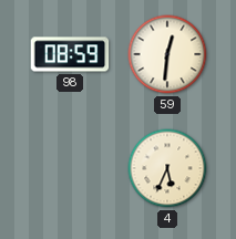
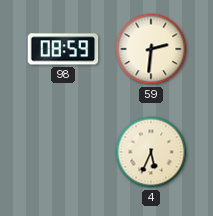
59: 12:31 -> 2:31 (151, 49)
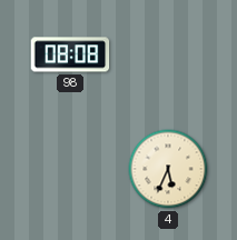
98: 08:59 -> 08:08 (70, 54)
59: 2:31 -> none (151, 49)
